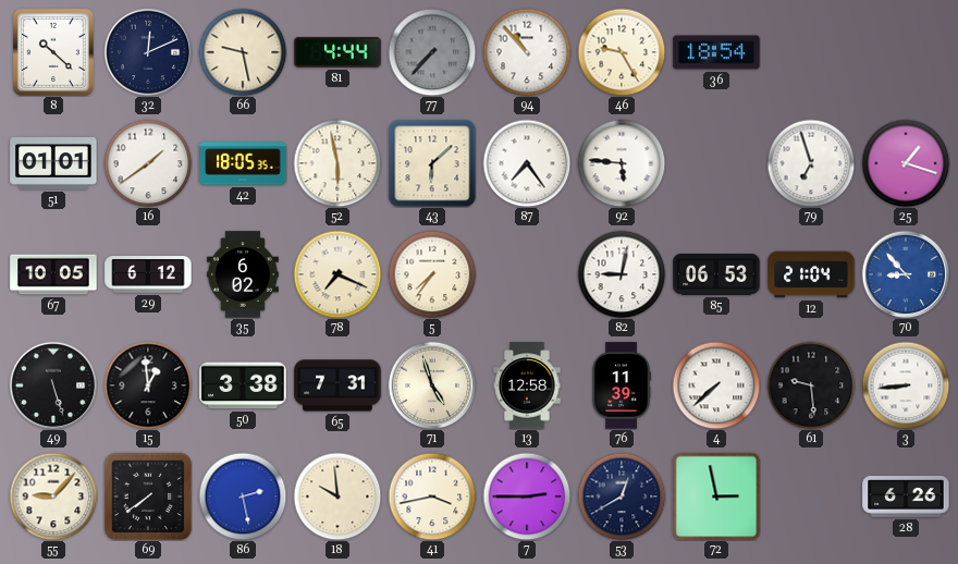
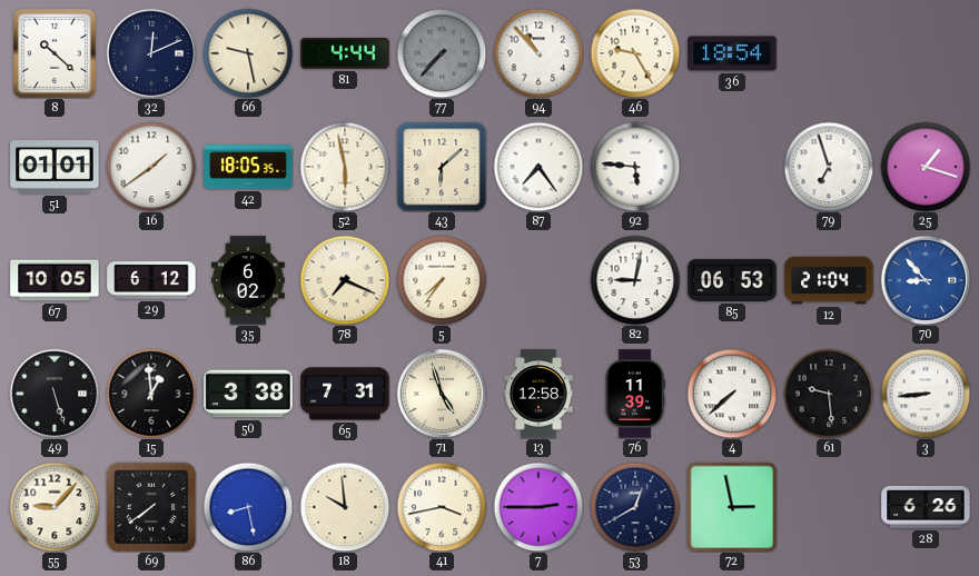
86: 2:28 -> 8:28 (248, 507)
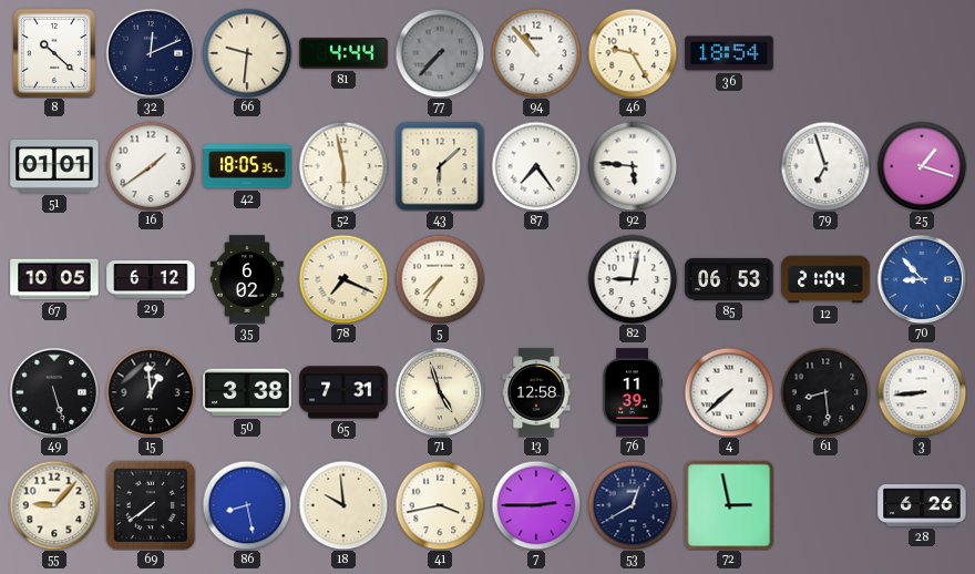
66: 9:28 -> 9:31 (247, 53)
61: 9:29 -> 8:29 (825, 392)
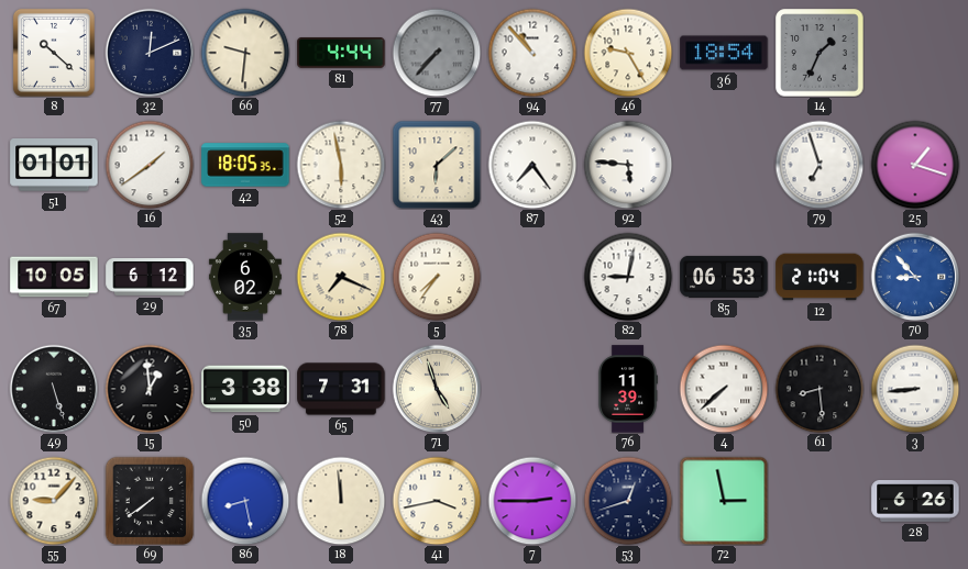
14: none -> 1:34 (820, 53)
13: 12:58 -> none (536, 392)
18: 9:59 -> 11:59 (341, 501)
53: 12:40 -> 12:42 (628, 501)
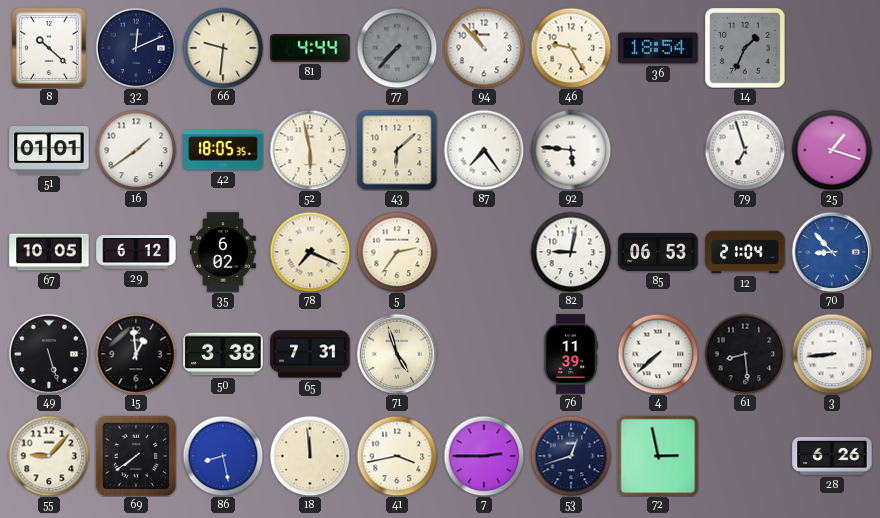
5: 7:36 -> 2:36 (397, 252)
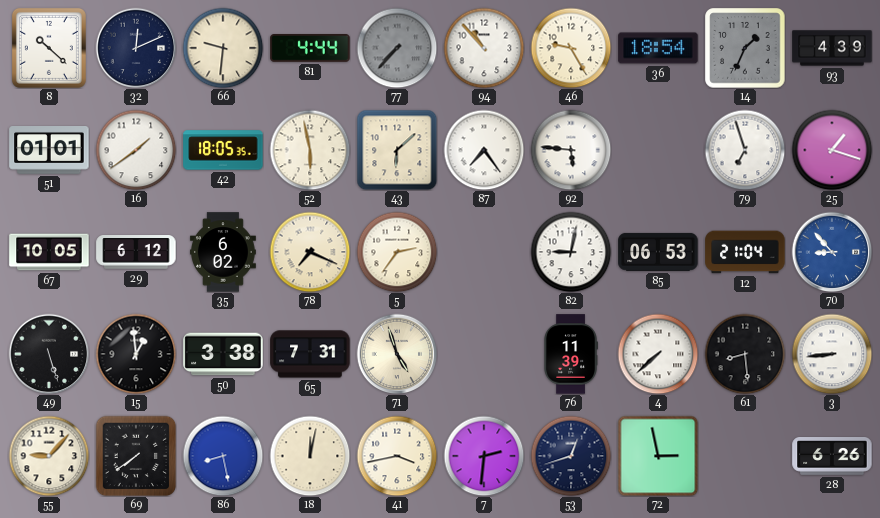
93: none -> 4:39 (832, 48)
18: 11:59 -> 12:02 (310, 456)
7: 2:45 -> 2:31 (484, 456)
